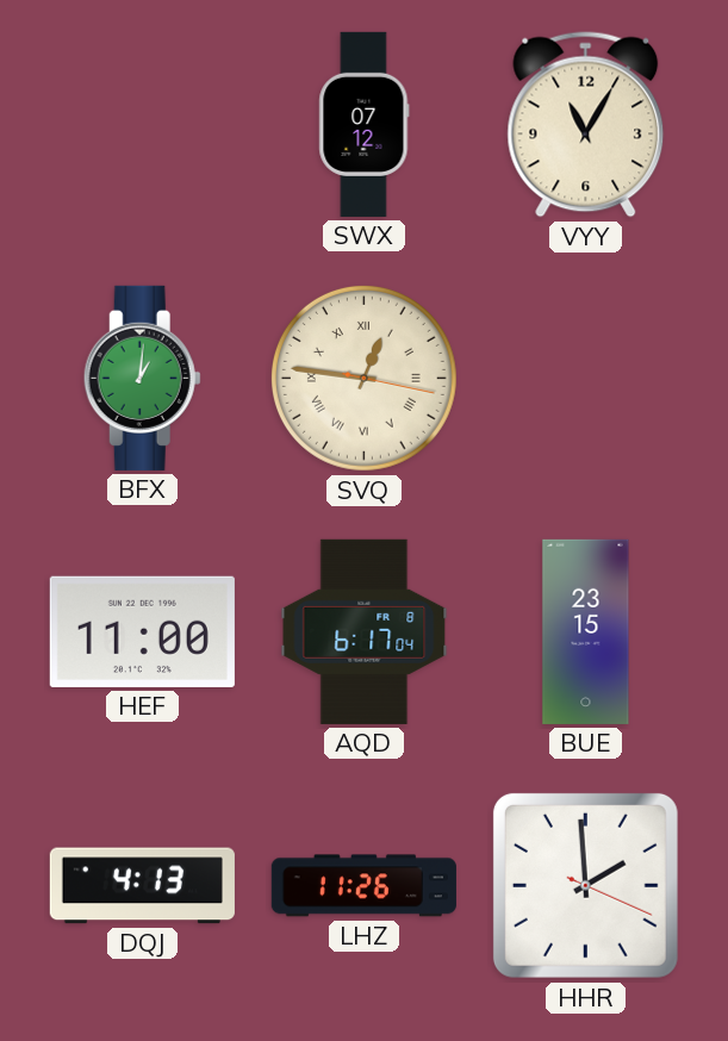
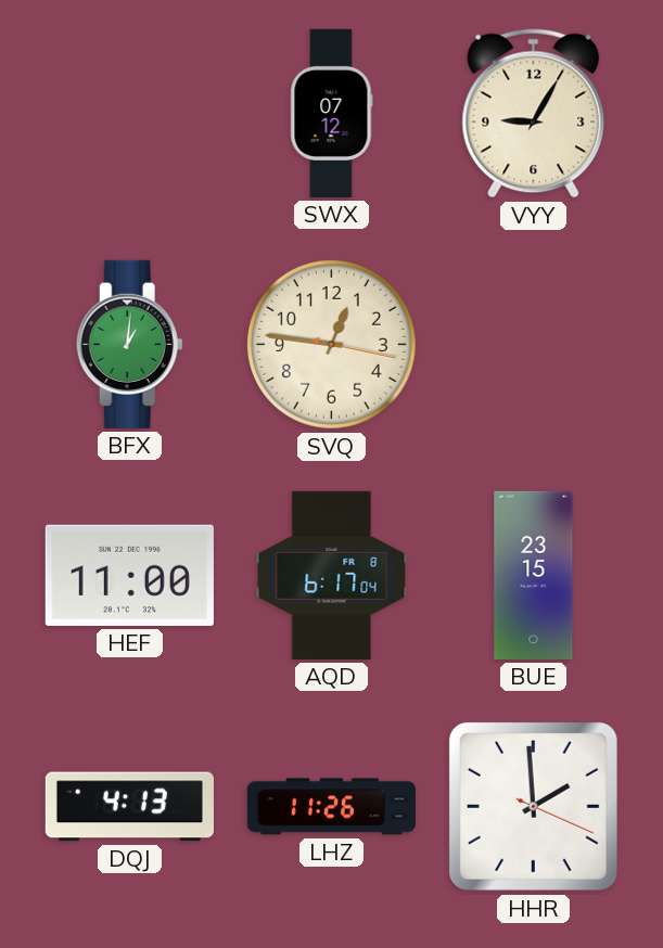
VYY: 11:05 -> 9:05 (534, 114)
SVQ numerals: Roman -> Arabic (331, 344)
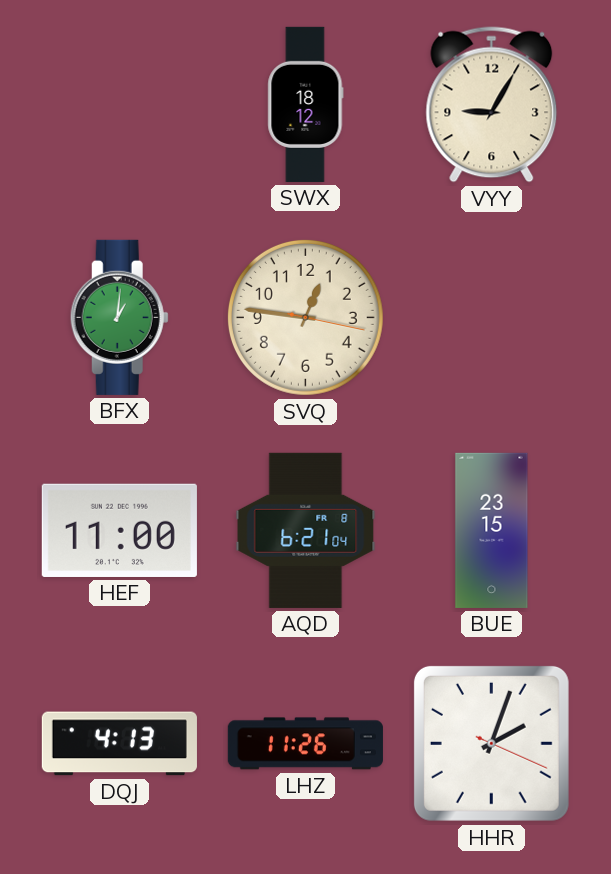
SWX: 07:12 -> 18:12 (306, 104)
AQD: 6:17 -> 6:21 (306, 530)
HHR: 1:59 -> 2:03 (491, 743)
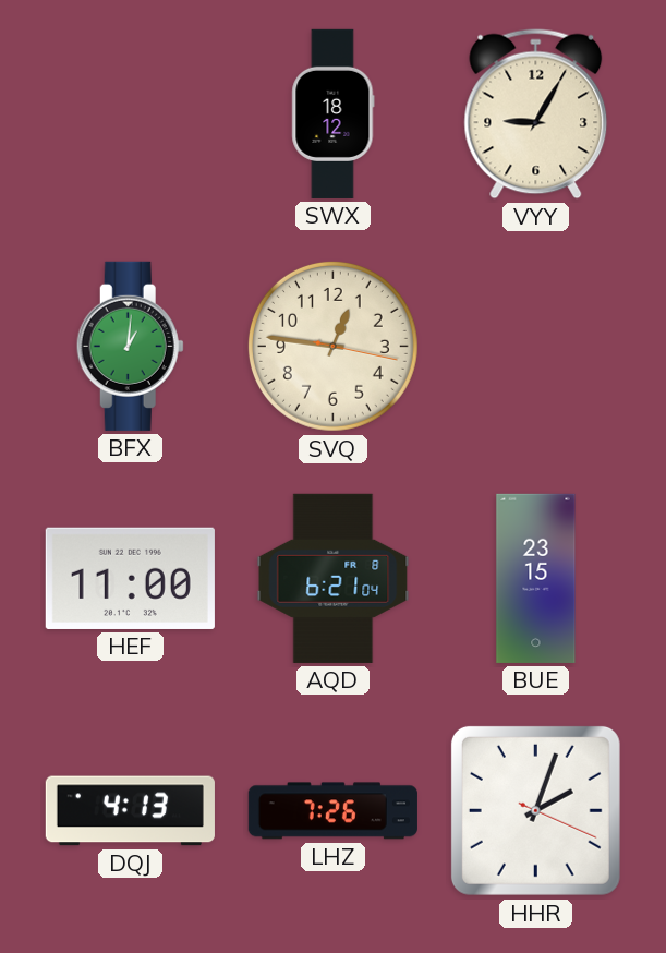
LHZ: 11:26 -> 7:26 (332, 811)
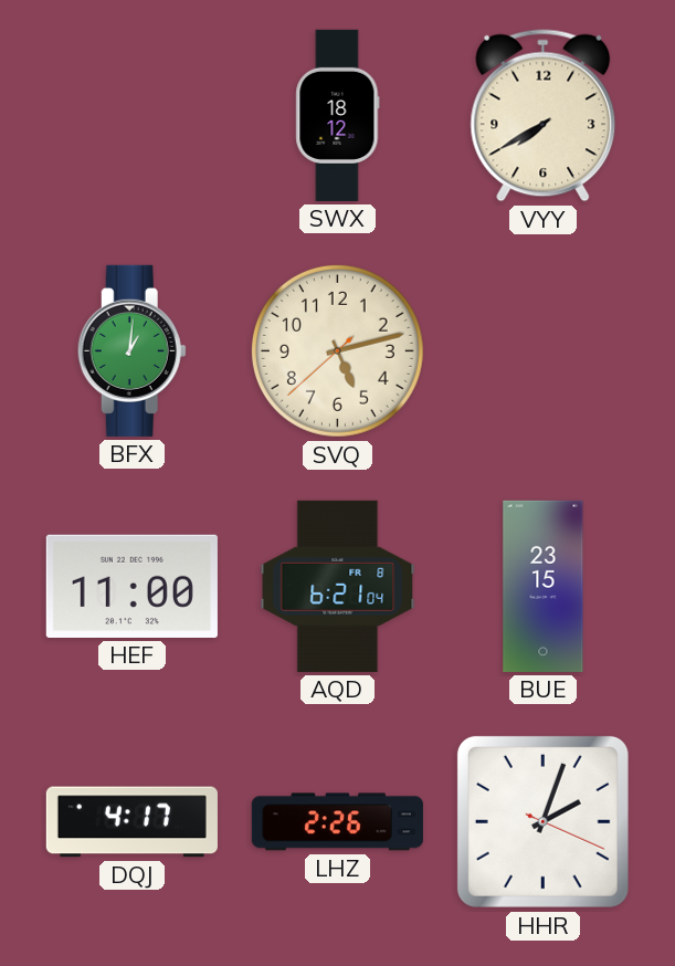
VYY: 9:05 -> 7:40 (544, 116)
SVQ: 12:46 -> 5:12 (337, 350)
DQJ: 4:13 -> 4:17 (131, 822)
LHZ: 7:26 -> 2:26 (337, 822)
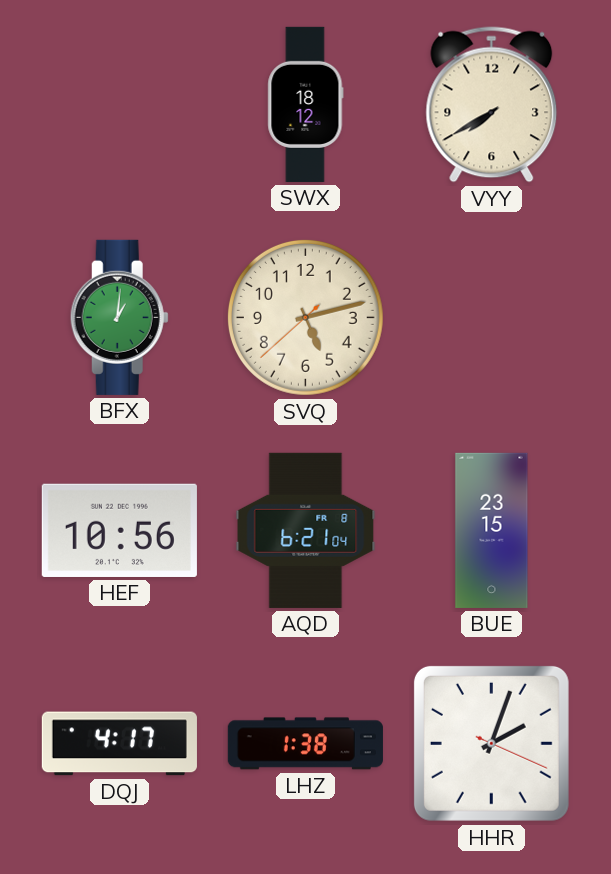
HEF: 11:00 -> 10:56 (119, 530)
LHZ: 2:26 -> 1:38 (305, 744)
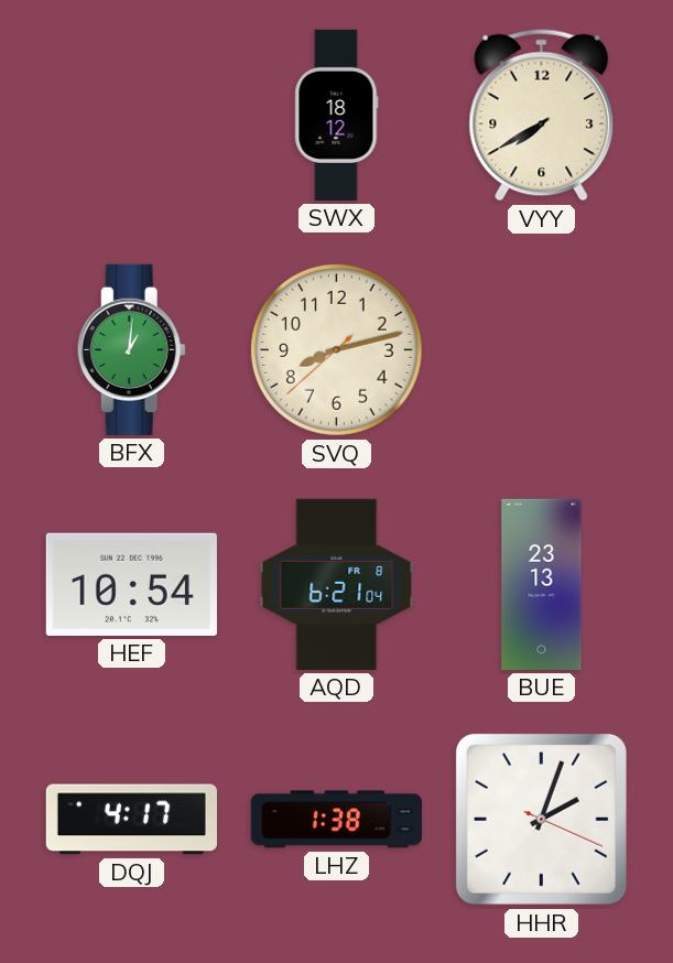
SVQ: 5:12 -> 8:12 (336, 349)
HEF: 10:56 -> 10:54 (131, 584)
BUE: 23:15 -> 23:13 (542, 584)
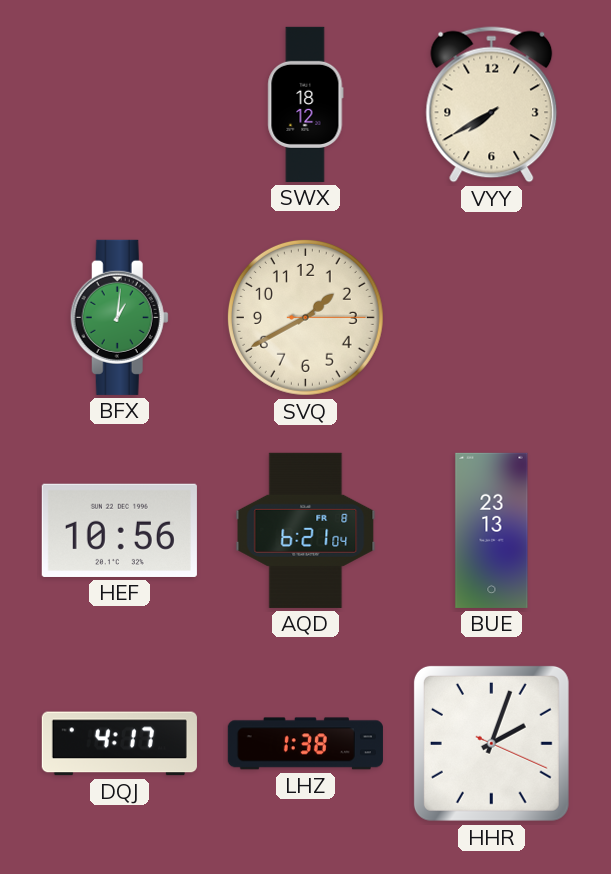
SVQ: 8:12 -> 1:40 (305, 317)
HEF: 10:54 -> 10:56 (119, 530)
